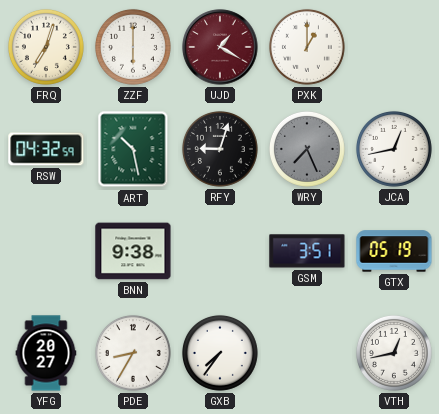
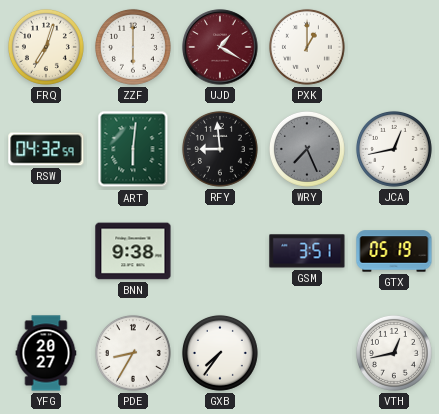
ART: 10:28 -> 6:01 (133, 149)
RFY: 9:03 -> 8:59 (220, 149)
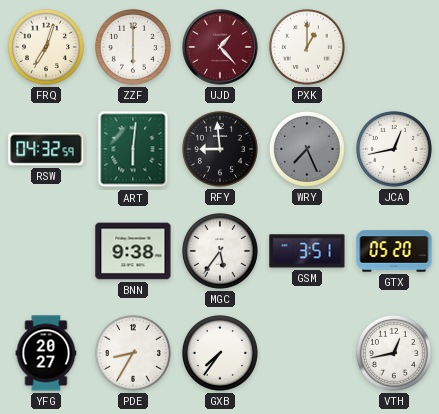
UJD: 1:20 -> 1:23 (220, 47)
MGC: none -> 5:36 (220, 251)
GTX: 05:19 -> 05:20 (394, 251)
